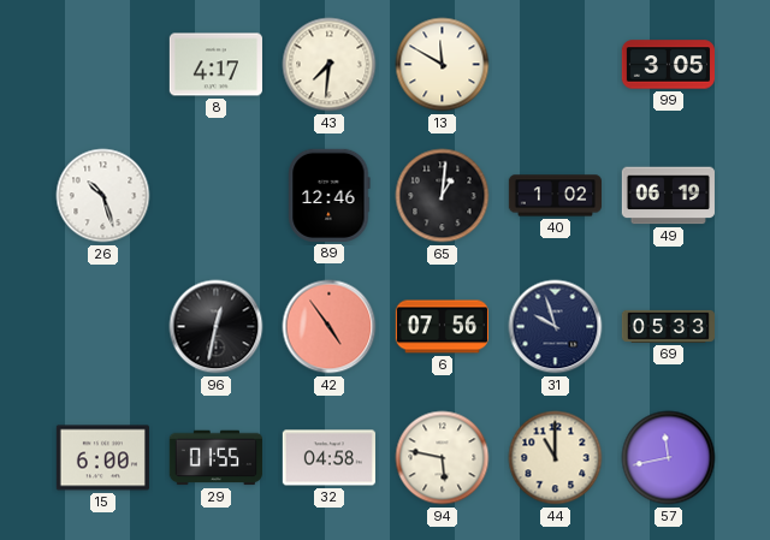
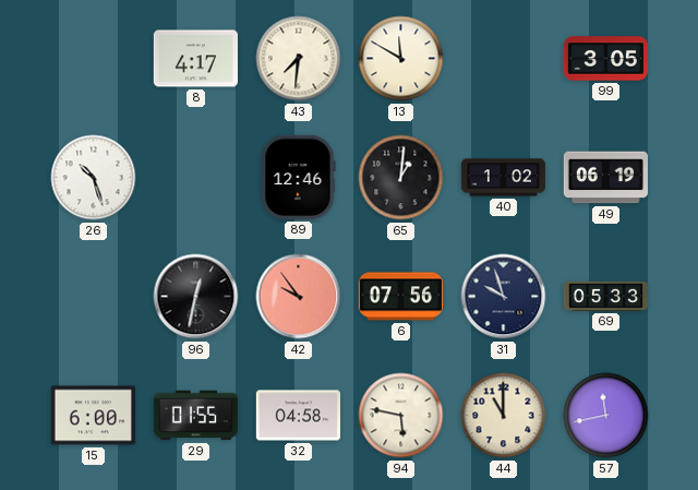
42: 4:54 -> 9:54 (299, 297)
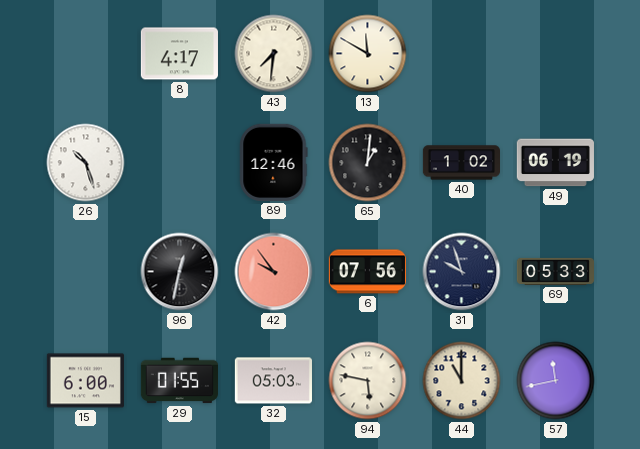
99: 3:05 -> none (605, 59)
32: 04:58 -> 05:03 (273, 381)
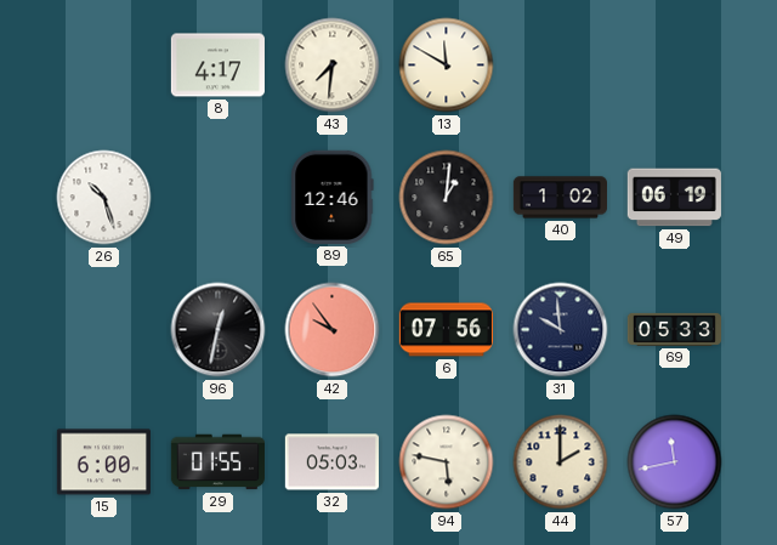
31: 9:57 -> 9:59 (561, 330)
44: 11:00 -> 2:00 (561, 462)
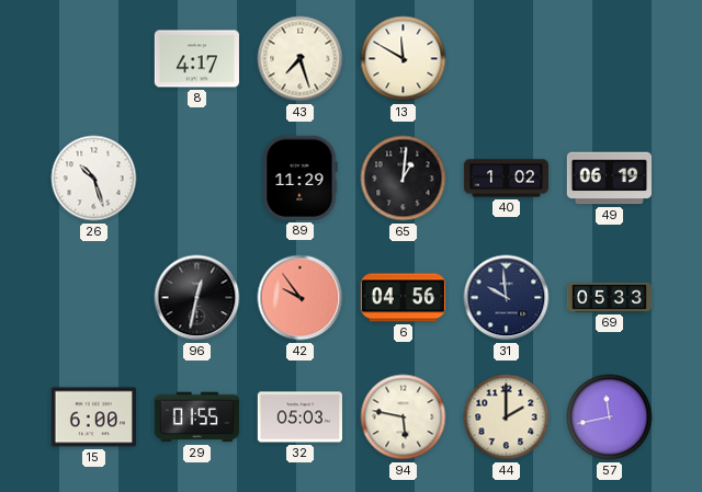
43: 7:31 -> 7:27 (301, 59)
89: 12:46 -> 11:29 (301, 178)
6: 07:56 -> 04:56 (403, 298)
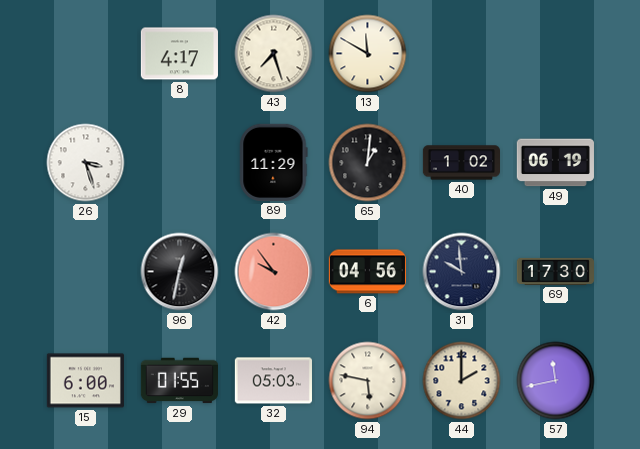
26: 10:27 -> 3:27 (86, 163)
69: 05:33 -> 17:30 (555, 271)
